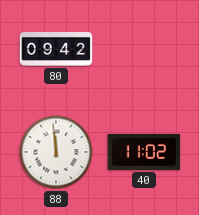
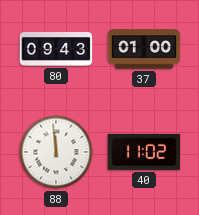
80: 09:42 -> 09:43 (56, 50)
37: none -> 01:00 (144, 49)
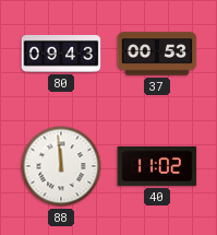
37: 01:00 -> 00:53 (157, 54)
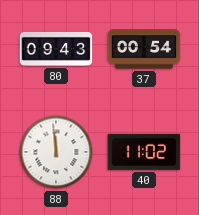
37: 00:53 -> 00:54 (144, 49)
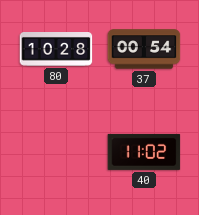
80: 09:43 -> 10:28 (56, 50)
88: 11:59 -> none (56, 152)
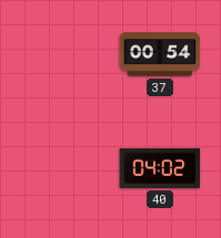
80: 10:28 -> none (56, 50)
40: 11:02 -> 04:02 (160, 168)
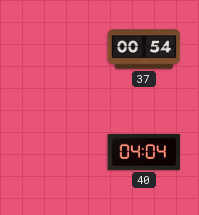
40: 04:02 -> 04:04 (144, 152)
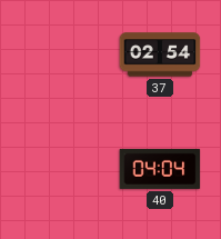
37: 00:54 -> 02:54 (160, 54)
